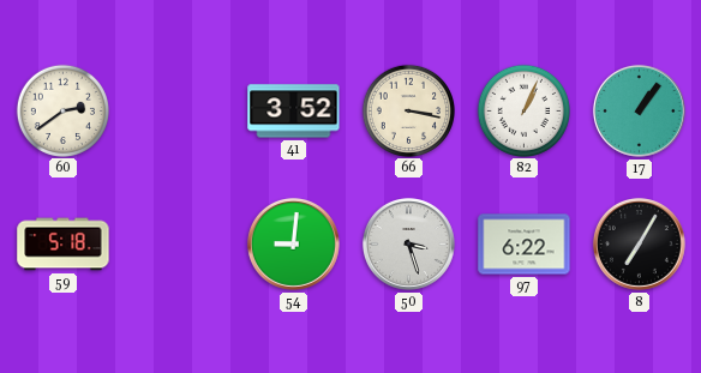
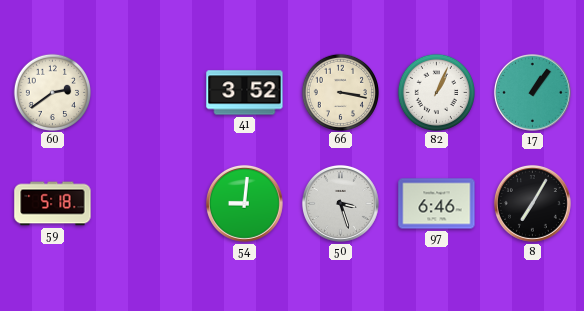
97: 6:22 -> 6:46 (437, 204)
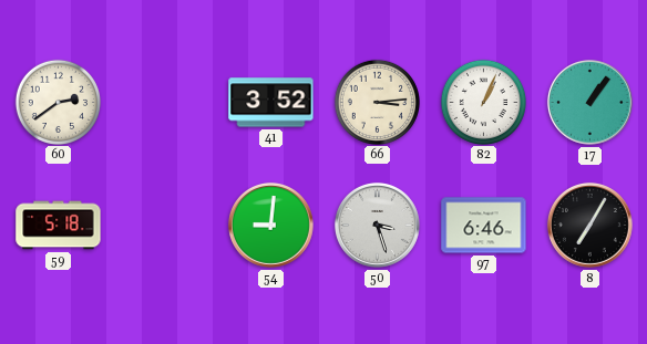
66: 3:17 -> 3:14 (377, 102)
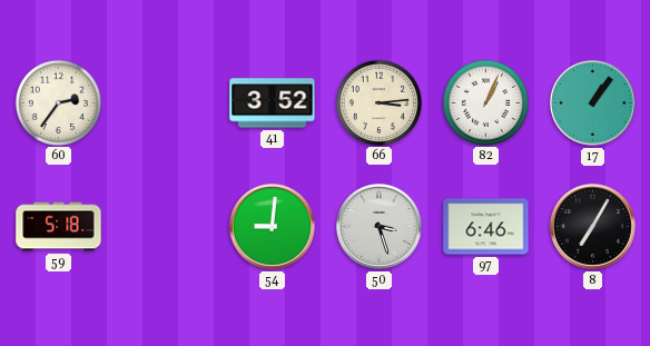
60: 2:39 -> 2:36 (58, 102)
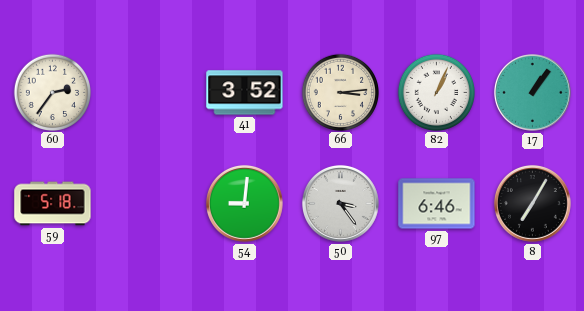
50: 3:27 -> 3:24 (340, 203)
